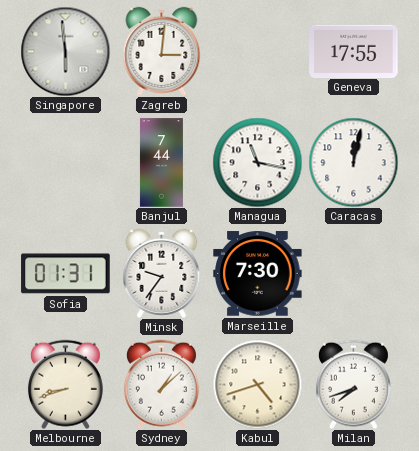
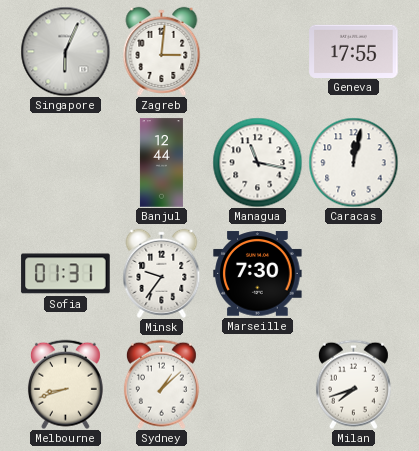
Singapore: 5:59 -> 6:04 (65, 51)
Banjul: 7:44 -> 12:44 (161, 163)
Kabul: 4:42 -> none (257, 384)
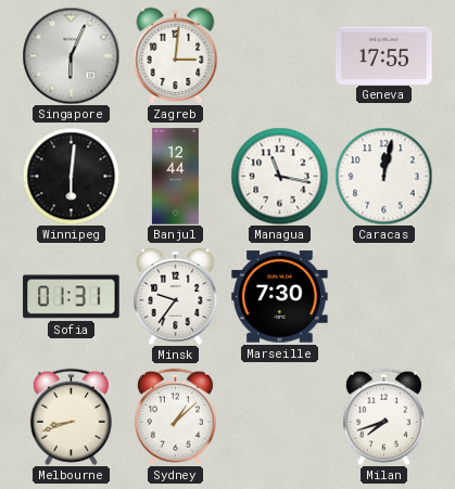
Winnipeg: none -> 6:01 (71, 176)
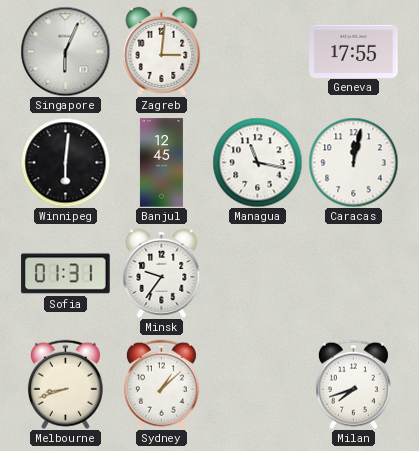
Banjul: 12:44 -> 12:45 (161, 163)
Marseille: 7:30 -> none (280, 297)
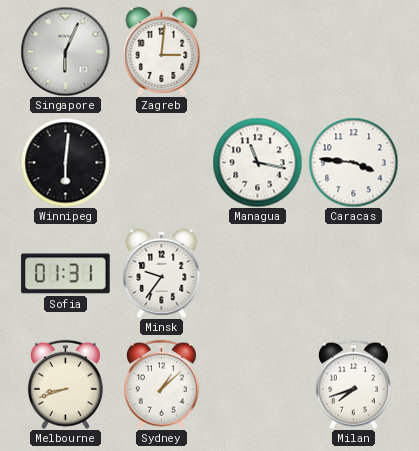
Geneva: 17:55 -> none (354, 51)
Banjul: 12:45 -> none (161, 163)
Caracas: 12:02 -> 3:46 (353, 162)
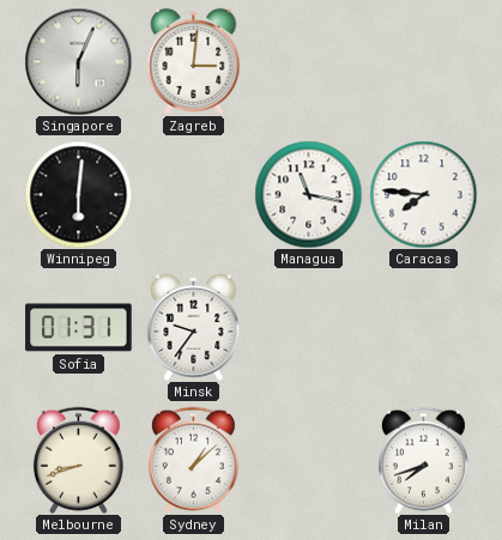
Caracas: 3:46 -> 7:46 (423, 194)
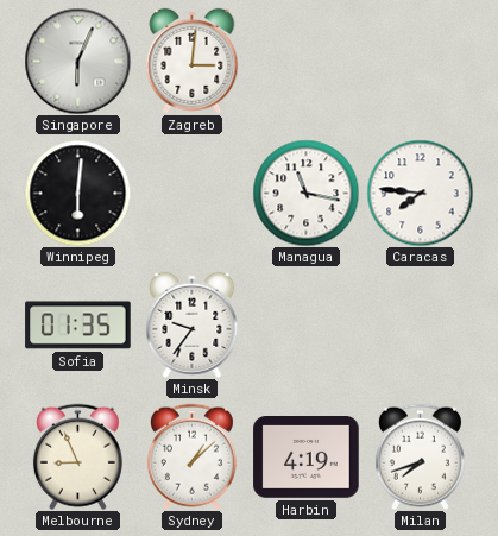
Sofia: 01:31 -> 01:35 (78, 326)
Melbourne: 8:42 -> 8:56 (77, 456)
Harbin: none -> 4:19 (307, 458)
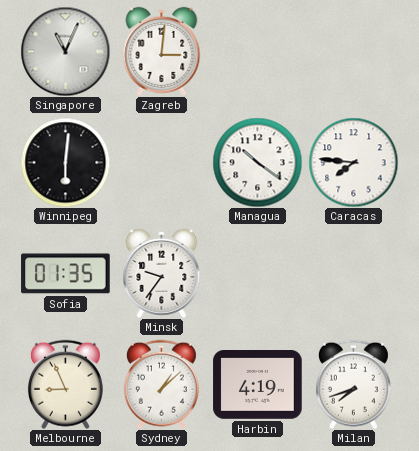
Singapore: 6:04 -> 11:04 (65, 51)
Managua: 11:17 -> 10:21 (257, 162)
